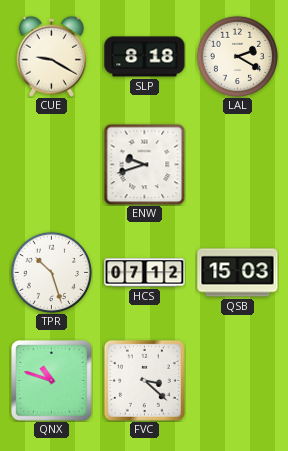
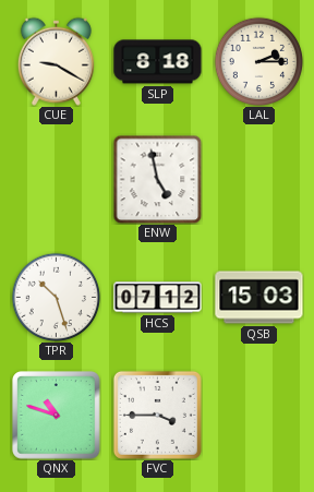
LAL: 2:20 -> 2:15 (258, 61)
ENW: 9:42 -> 4:58 (157, 179)
FVC: 3:22 -> 3:45 (157, 415)
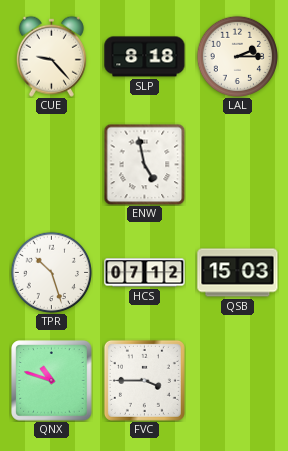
CUE: 9:20 -> 9:23 (51, 56)
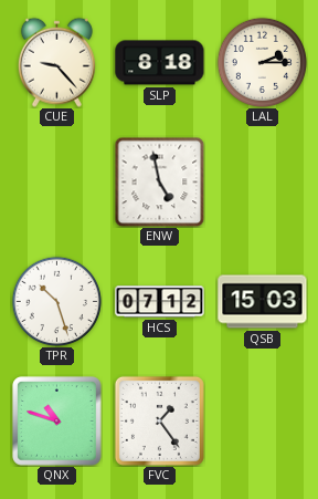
FVC: 3:45 -> 1:24 (159, 420)
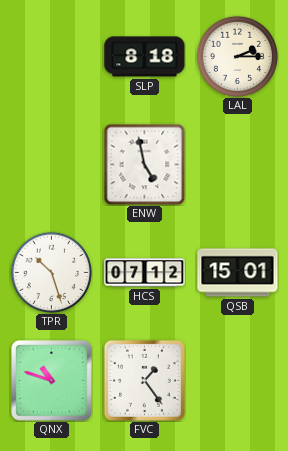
CUE: 9:23 -> none (56, 62)
QSB: 15:03 -> 15:01 (238, 273)
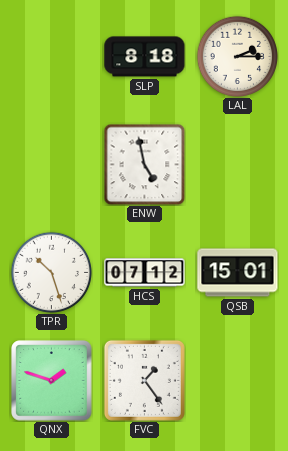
QNX: 10:48 -> 1:48 (52, 381)
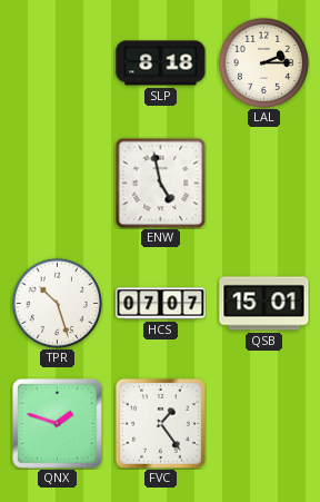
HCS: 07:12 -> 07:07 (161, 304)
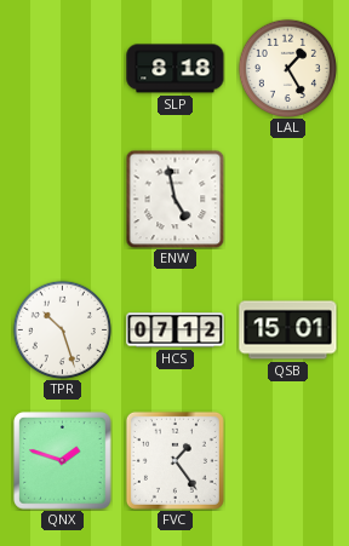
LAL: 2:15 -> 1:25 (287, 68)
HCS: 07:07 -> 07:12 (176, 331)
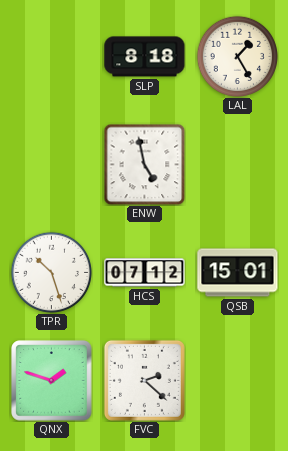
FVC: 1:24 -> 2:22 (144, 380)
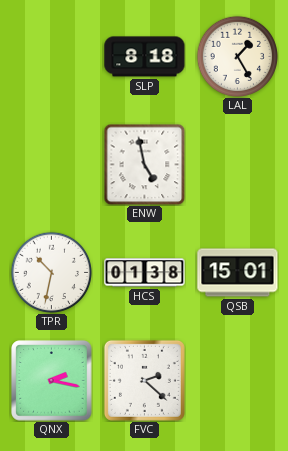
TPR: 10:27 -> 10:32 (51, 272)
HCS: 07:12 -> 01:38 (145, 273)
QNX: 1:48 -> 2:17 (52, 381)
